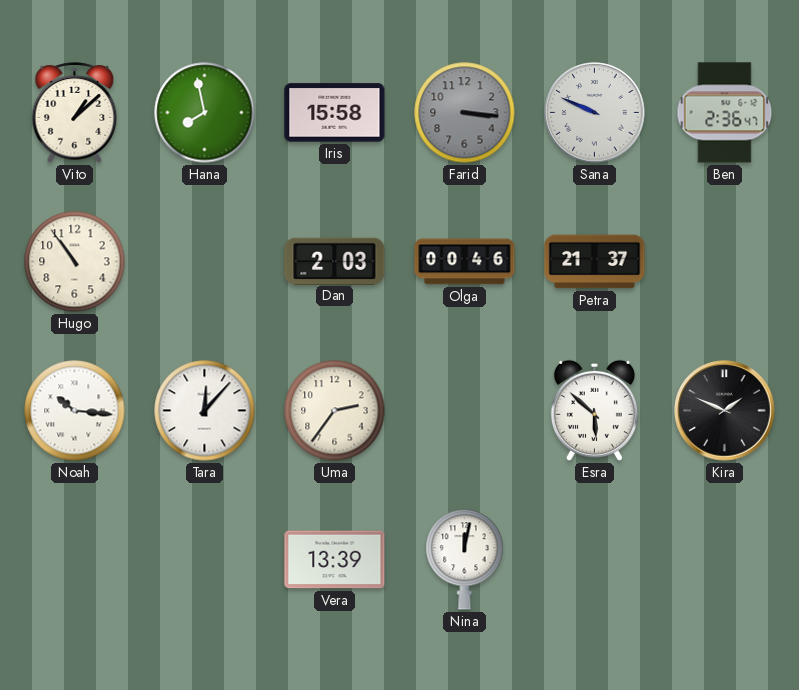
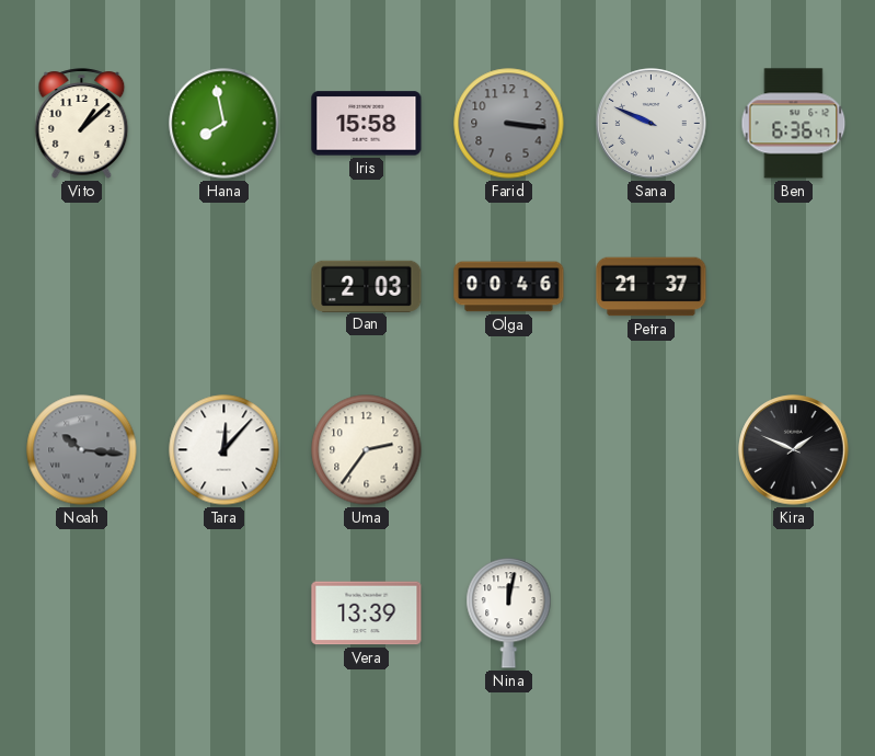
Ben: 2:36 -> 6:36 (794, 124)
Hugo: 10:54 -> none (75, 262)
Noah dial: white -> grey (82, 450)
Esra: 5:52 -> none (594, 410)
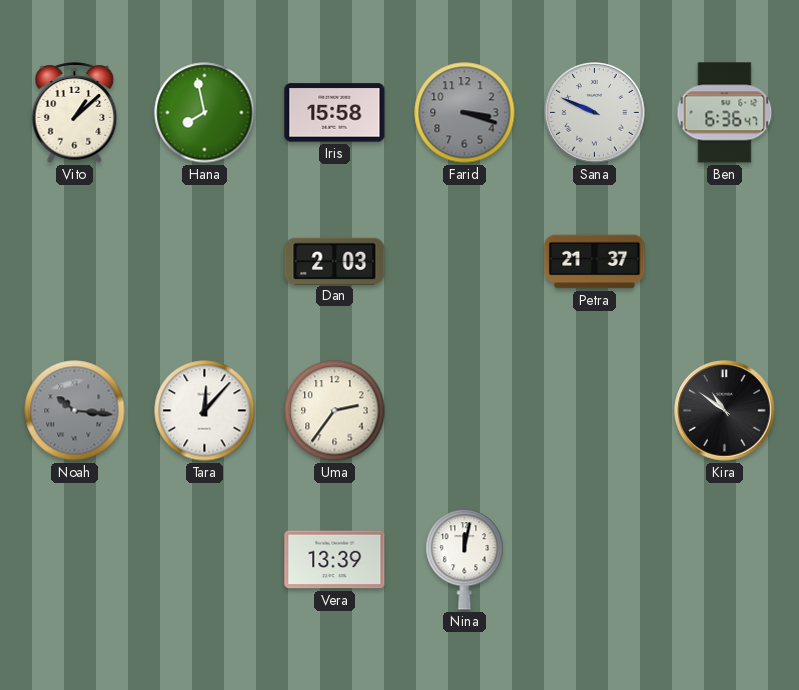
Farid: 3:16 -> 3:18 (465, 113)
Olga: 00:46 -> none (509, 287)
Kira: 1:49 -> 10:51 (725, 411)
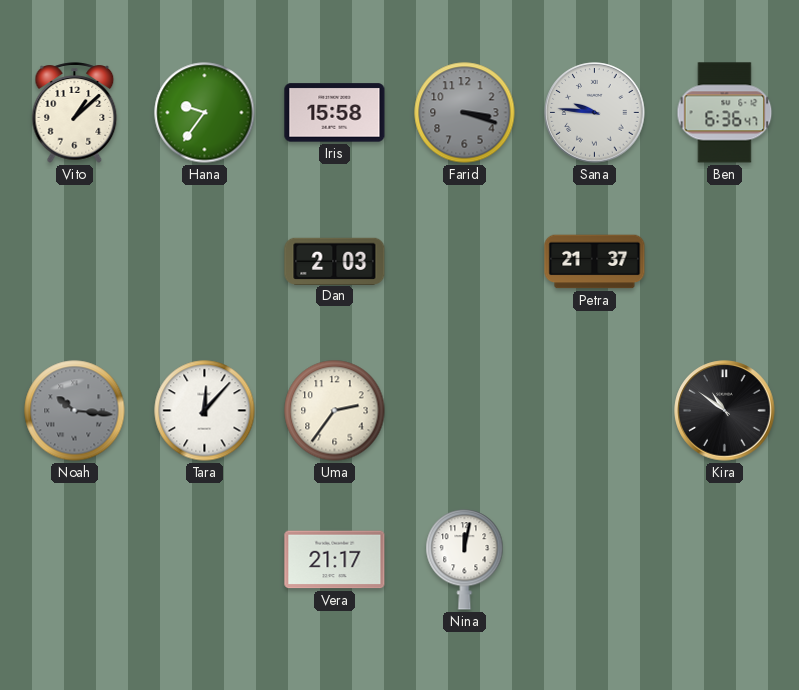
Hana: 7:58 -> 9:36 (205, 113)
Sana: 9:49 -> 9:46 (595, 113)
Vera: 13:39 -> 21:17 (335, 560)
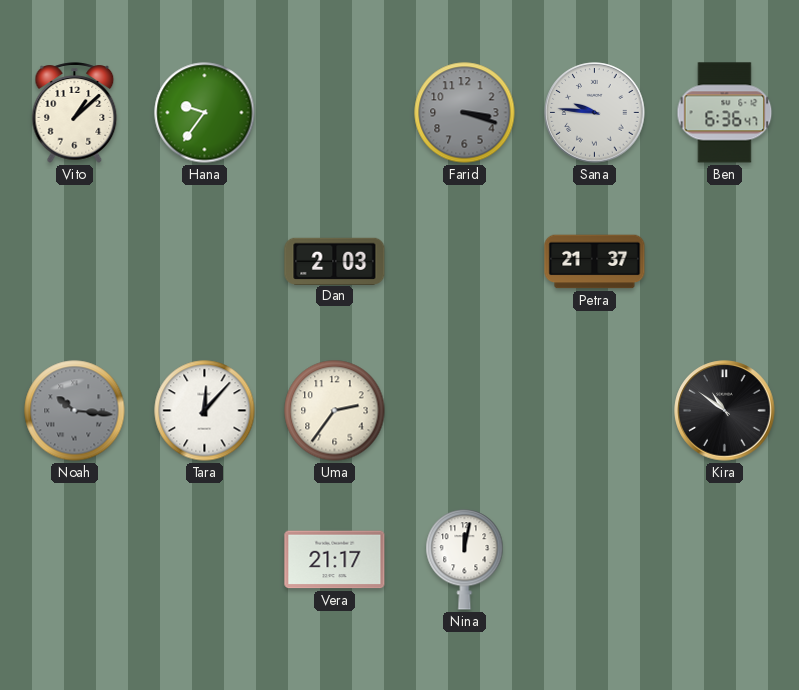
Iris: 15:58 -> none (335, 113)
